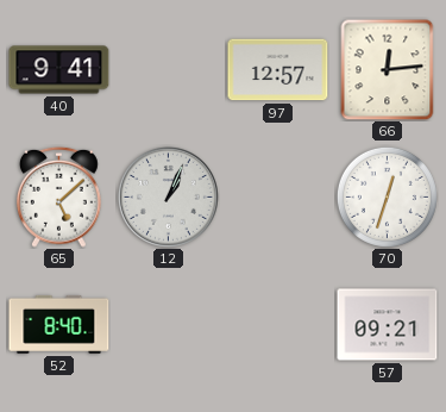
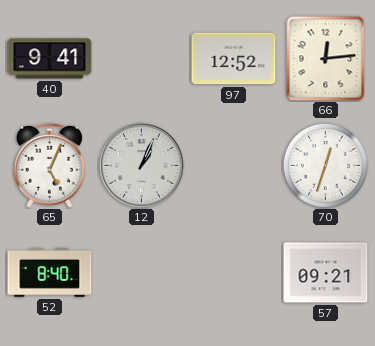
97: 12:57 -> 12:52 (234, 59)
65: 5:08 -> 5:04 (49, 165)
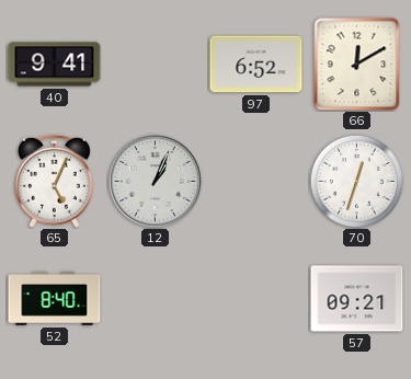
97: 12:52 -> 6:52 (256, 65)
66: 12:14 -> 12:10 (357, 64)
